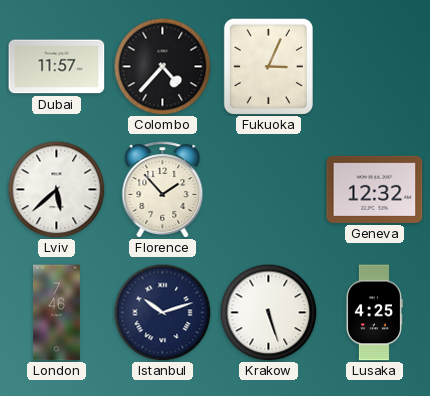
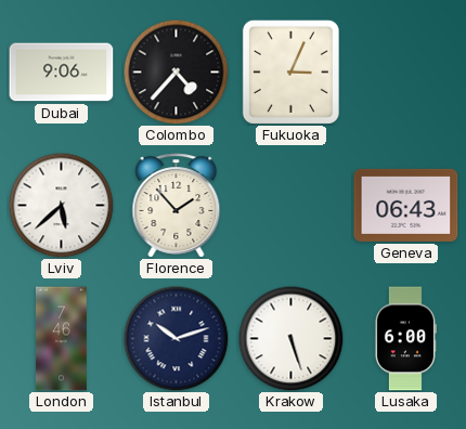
Dubai: 11:57 -> 9:06 (62, 73)
Geneva: 12:32 -> 06:43 (406, 205)
Lusaka: 4:25 -> 6:00 (405, 339)
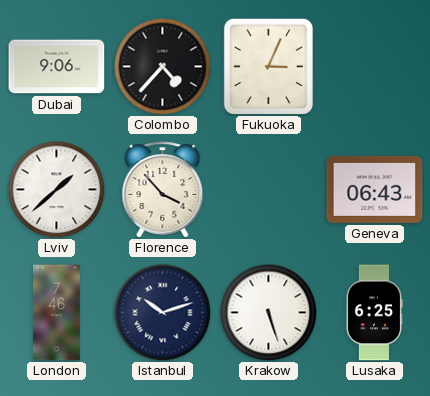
Lviv: 5:38 -> 1:38 (56, 189)
Florence: 1:53 -> 3:53 (163, 190)
Lusaka: 6:00 -> 6:25 (374, 313)
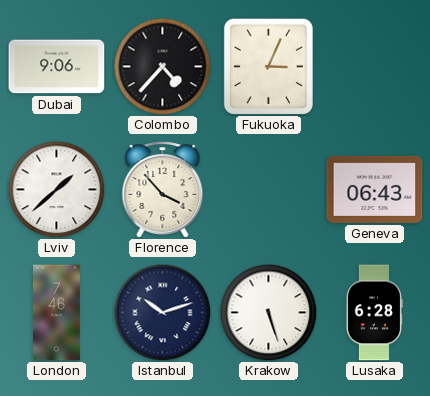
Lusaka: 6:25 -> 6:28 (374, 313)
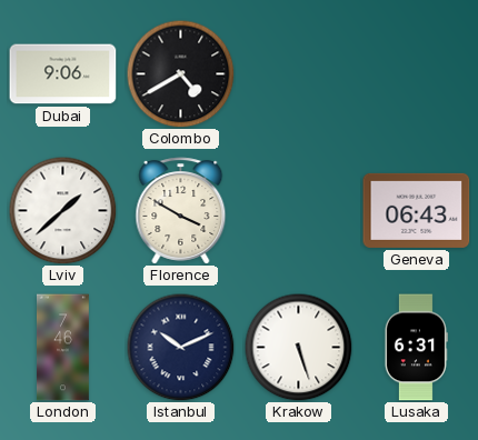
Colombo: 4:37 -> 4:40 (180, 73)
Fukuoka: 3:04 -> none (268, 66)
Florence: 3:53 -> 3:50 (181, 211)
Istanbul: 10:12 -> 10:11 (180, 347)
Lusaka: 6:28 -> 6:31 (416, 348)
